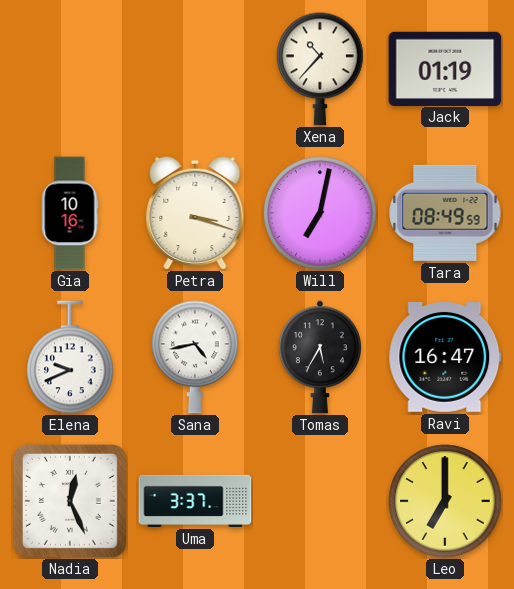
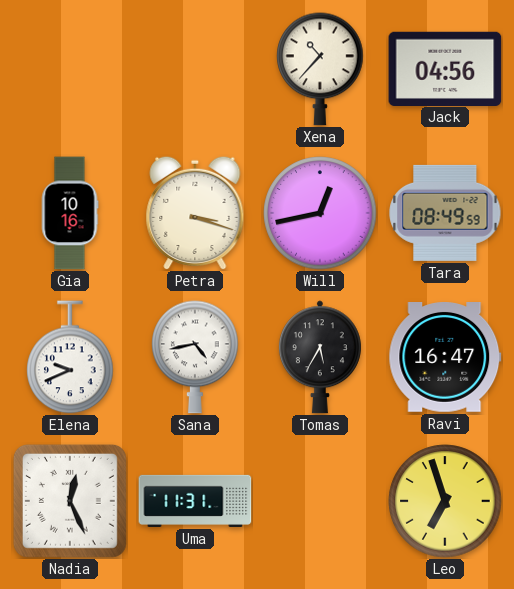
Jack: 01:19 -> 04:56 (445, 68)
Will: 7:02 -> 12:43 (320, 213)
Uma: 3:37 -> 11:31 (195, 501)
Leo: 7:00 -> 6:57 (445, 501)
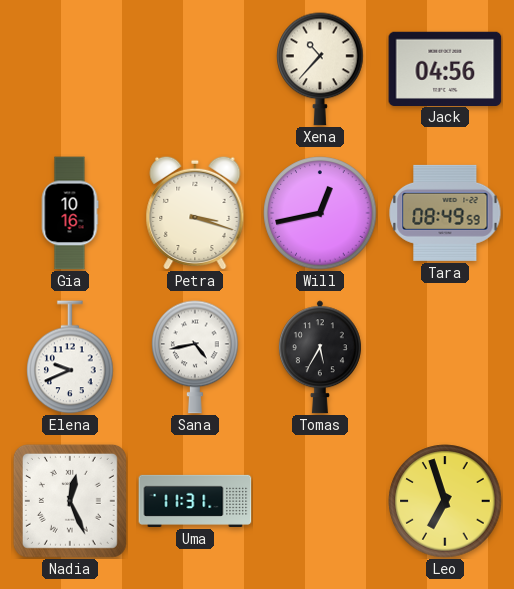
Ravi: 16:47 -> none (445, 358)
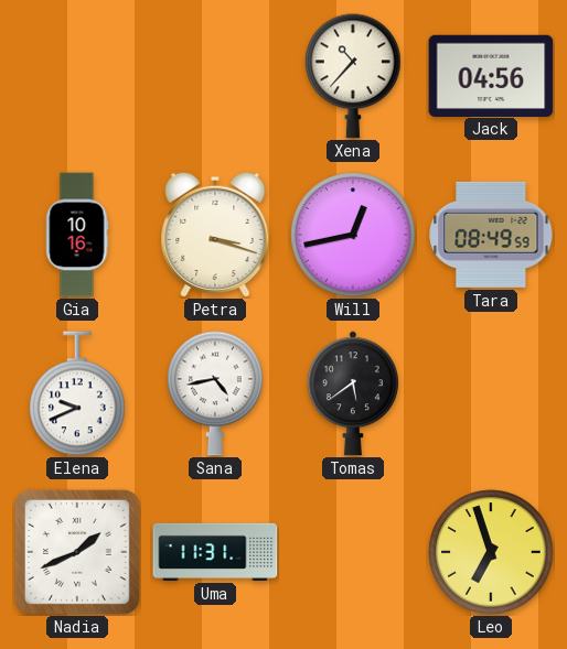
Tomas: 5:35 -> 5:39 (353, 393)
Nadia: 12:26 -> 1:41 (77, 552)
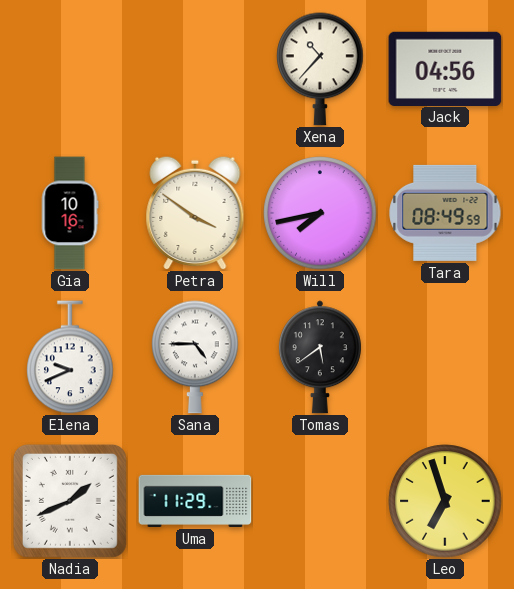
Petra: 3:18 -> 3:51 (195, 213)
Will: 12:43 -> 7:43 (320, 213)
Sana: 4:43 -> 4:45 (195, 357)
Uma: 11:31 -> 11:29 (195, 501)
